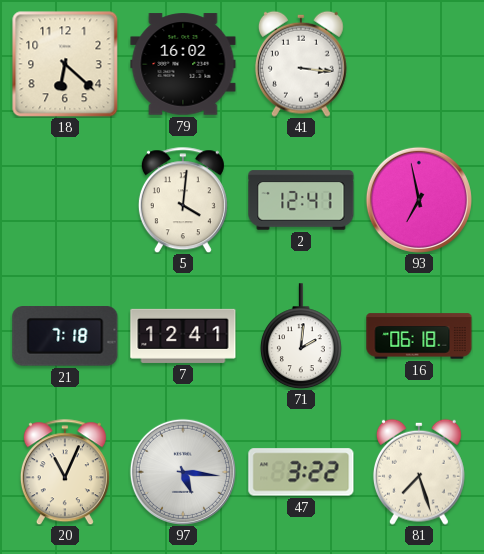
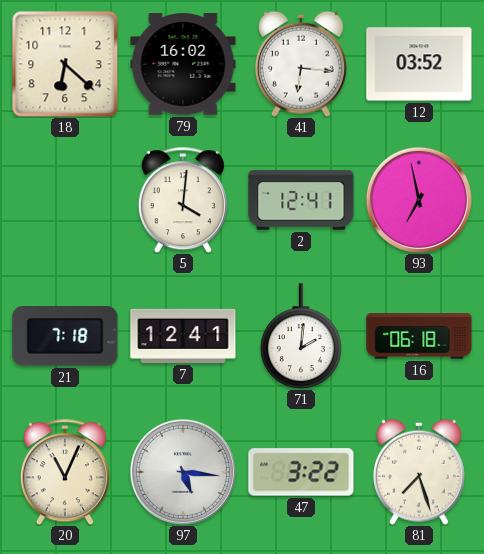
41: 3:16 -> 6:16 (301, 64)
12: none -> 03:52 (419, 64)
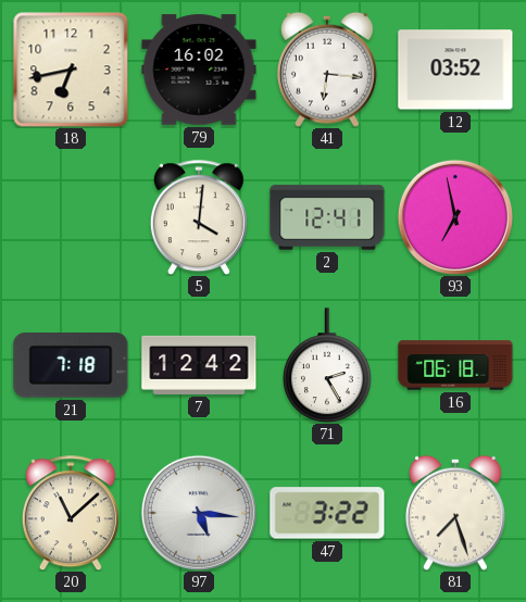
18: 6:22 -> 6:43 (71, 70)
7: 12:41 -> 12:42 (199, 365)
71: 2:01 -> 2:25 (328, 365)
20: 11:04 -> 11:08 (71, 513)
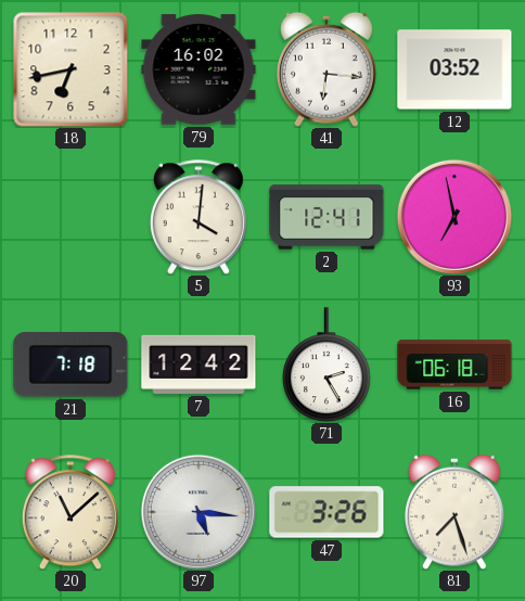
47: 3:22 -> 3:26 (326, 512)
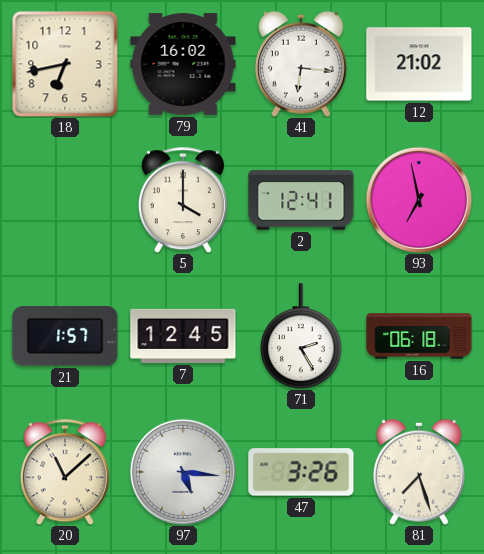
12: 03:52 -> 21:02 (419, 64)
5: 4:01 -> 4:00 (183, 200)
21: 7:18 -> 1:57 (65, 336)
7: 12:42 -> 12:45 (183, 336)
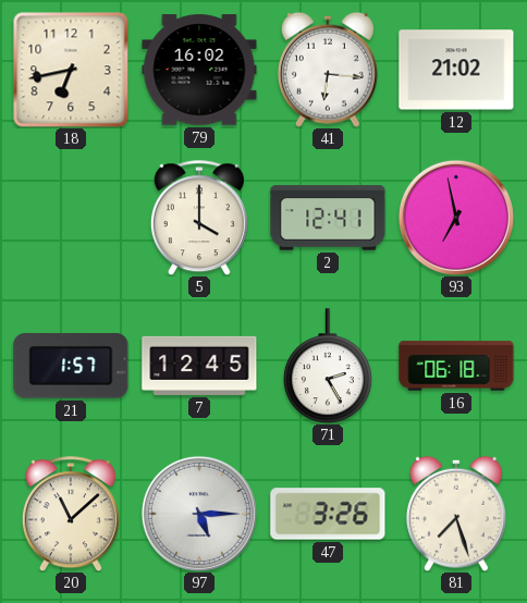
97: 5:16 -> 5:15 (199, 514)
